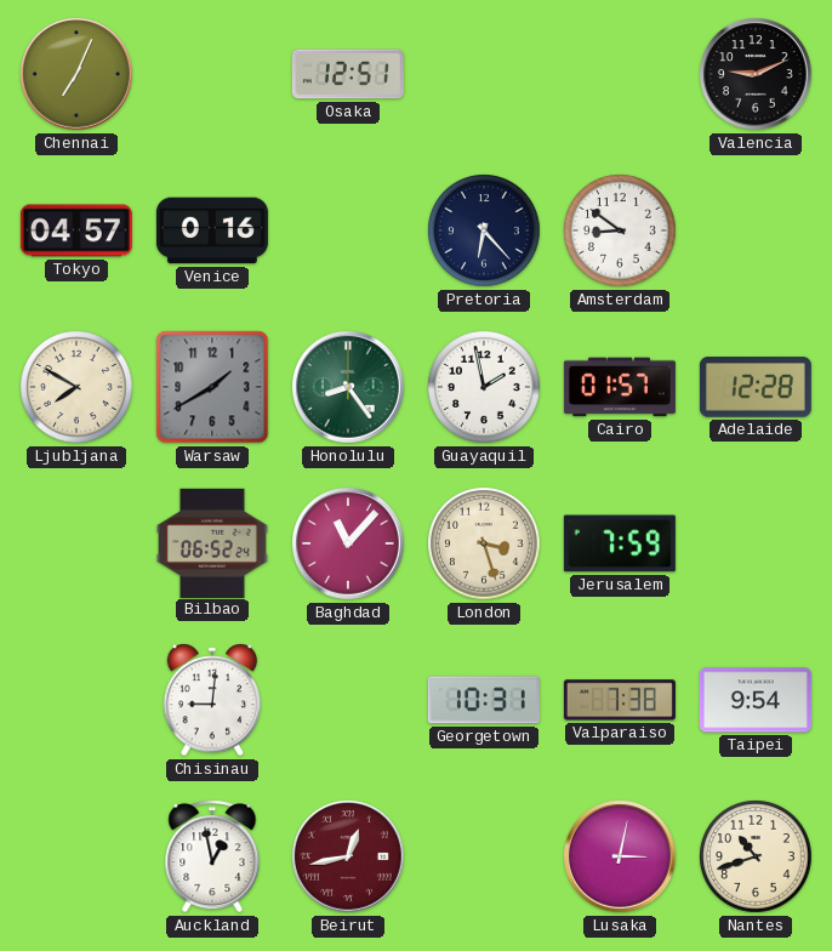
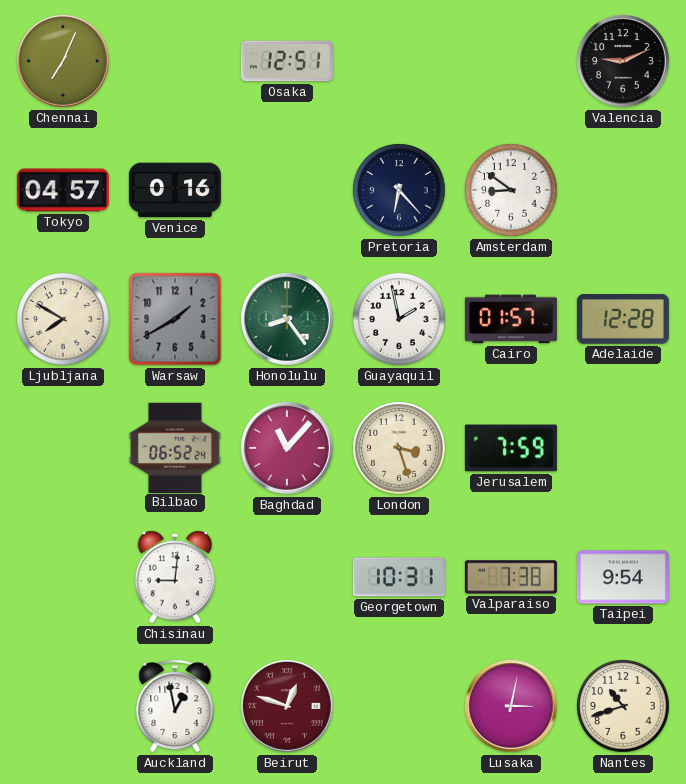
Beirut: 12:43 -> 12:48 (288, 707)
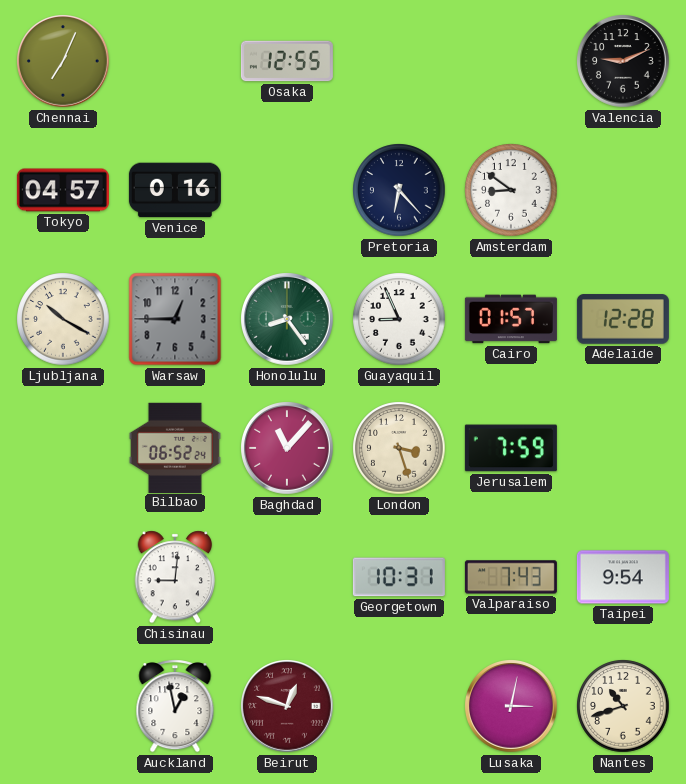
Osaka: 12:51 -> 12:55 (287, 61)
Ljubljana: 7:50 -> 10:20 (63, 319)
Warsaw: 1:40 -> 12:45 (175, 319)
Guayaquil: 1:58 -> 8:56 (399, 319)
Valparaiso: 7:38 -> 7:43 (511, 577)
